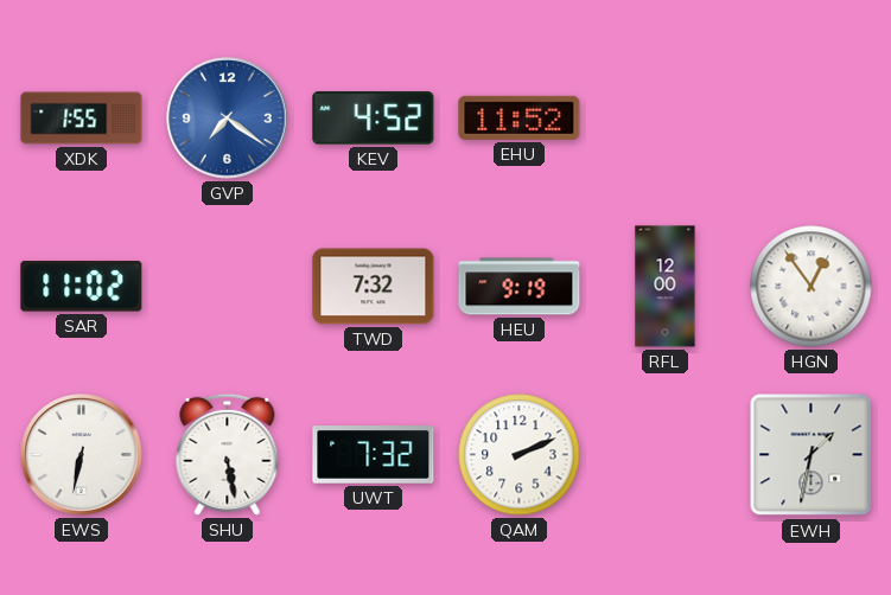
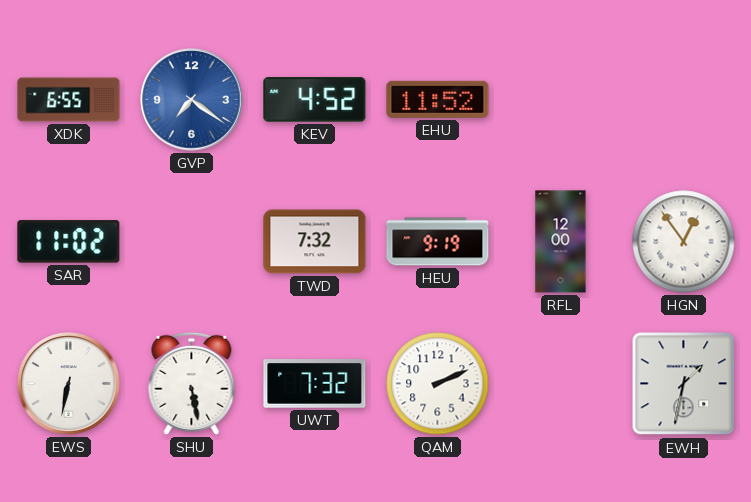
XDK: 1:55 -> 6:55 (69, 100)
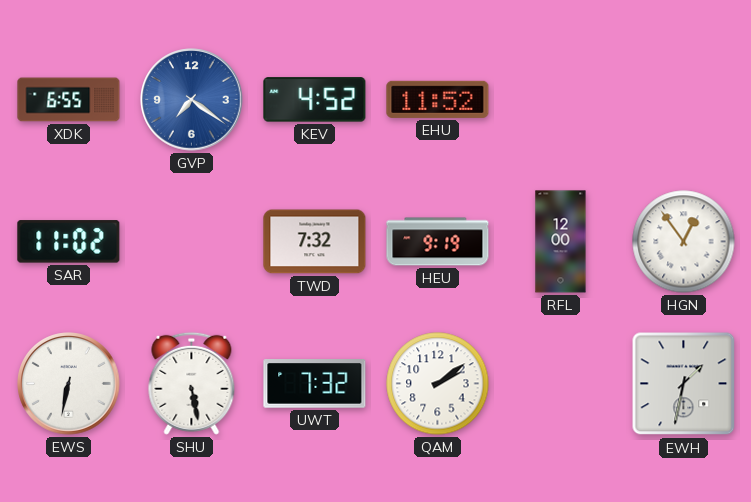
QAM: 2:11 -> 2:09 (438, 384)
